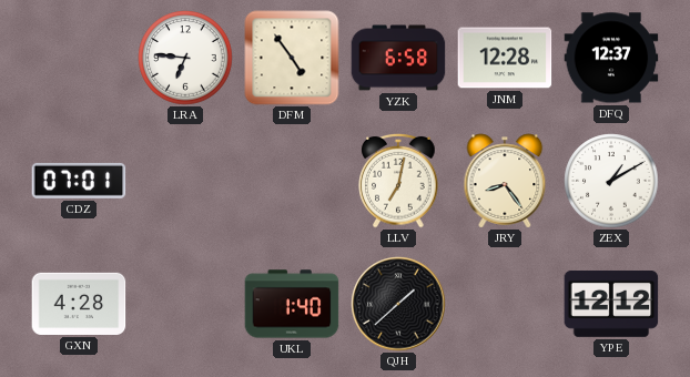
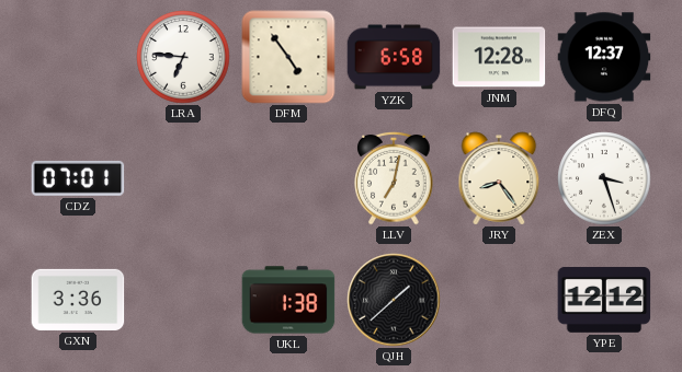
ZEX: 1:10 -> 3:27 (604, 178)
GXN: 4:28 -> 3:36 (78, 300)
UKL: 1:40 -> 1:38 (288, 300)
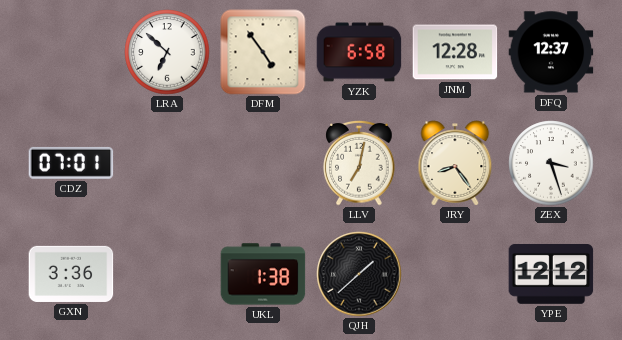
LRA: 6:46 -> 6:52 (167, 52)
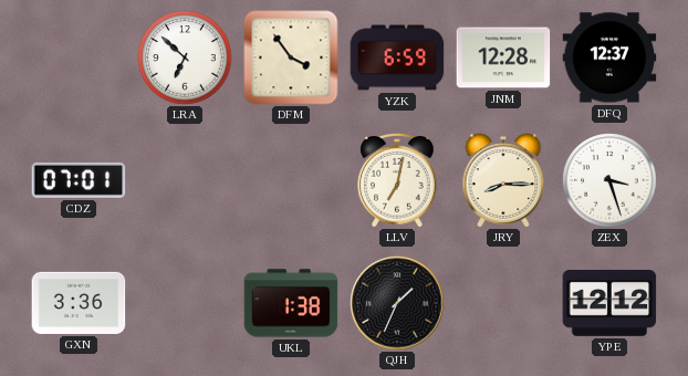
DFM: 4:54 -> 3:54 (291, 58)
YZK: 6:58 -> 6:59 (397, 58)
JRY: 8:24 -> 8:15 (503, 180)
QJH: 1:38 -> 1:34 (397, 303)
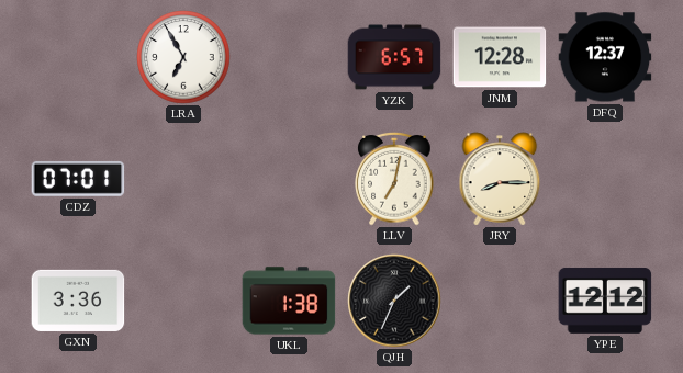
LRA: 6:52 -> 6:55 (183, 57)
DFM: 3:54 -> none (291, 58)
YZK: 6:59 -> 6:57 (394, 57)
ZEX: 3:27 -> none (609, 180)
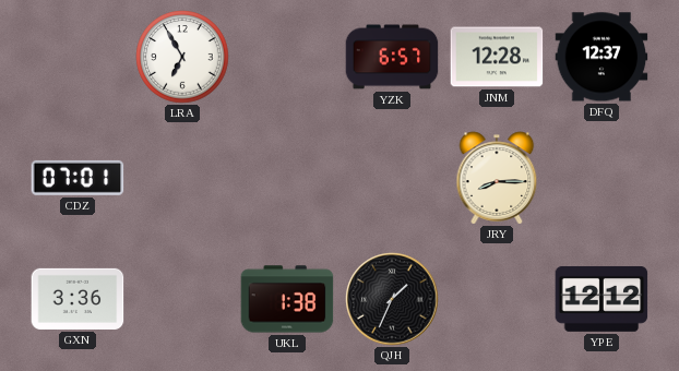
LLV: 7:02 -> none (394, 179)
